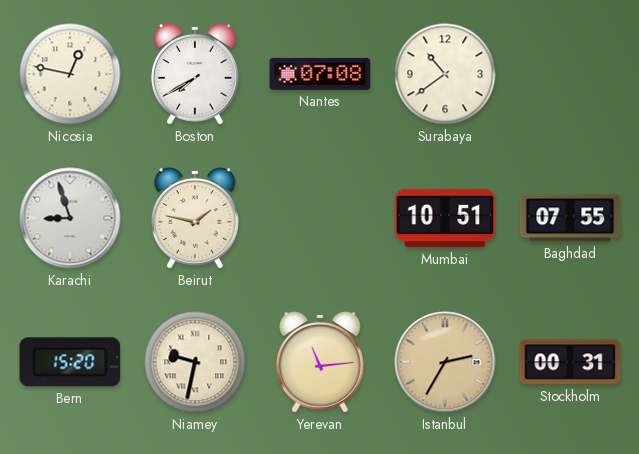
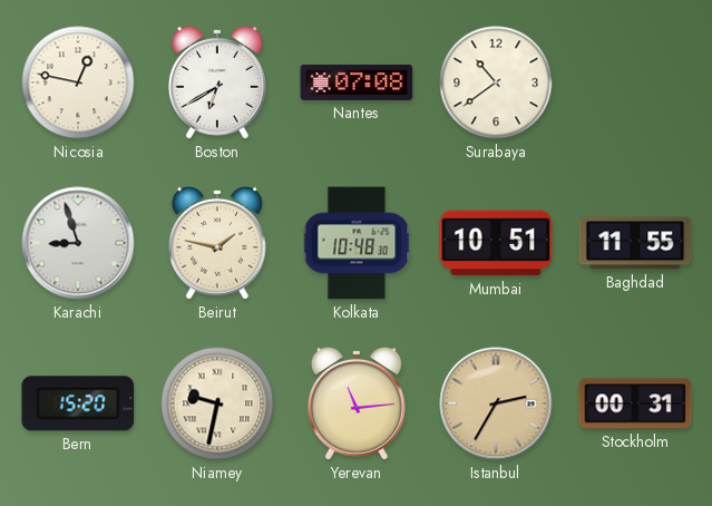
Boston: 7:40 -> 6:40 (217, 82)
Kolkata: none -> 10:48 (357, 243)
Baghdad: 07:55 -> 11:55 (635, 243)
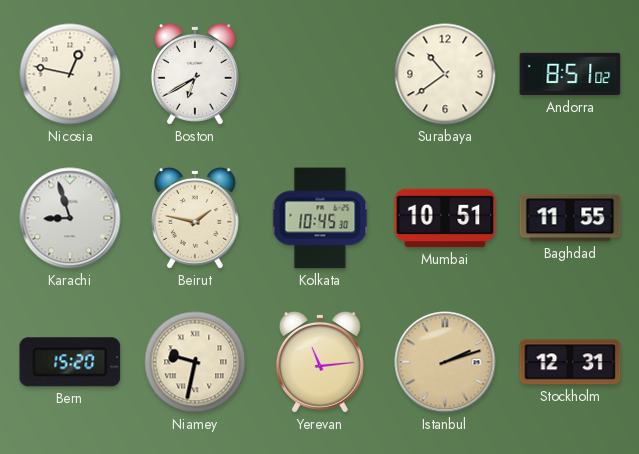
Nantes: 07:08 -> none (357, 82)
Andorra: none -> 8:51 (570, 74)
Kolkata: 10:48 -> 10:45 (320, 218)
Istanbul: 2:35 -> 2:12 (445, 362)
Stockholm: 00:31 -> 12:31 (570, 362)
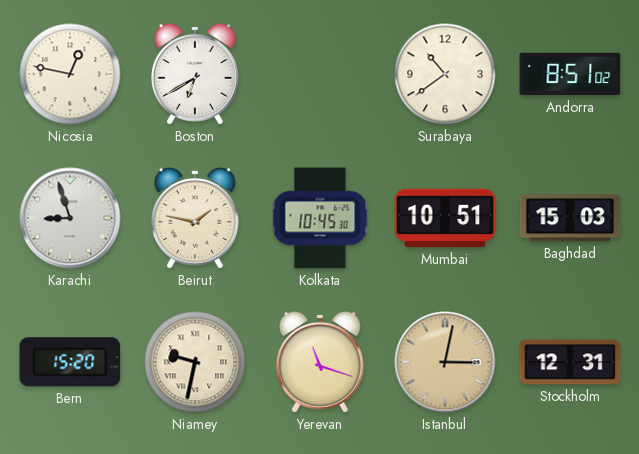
Baghdad: 11:55 -> 15:03 (570, 218)
Yerevan: 11:14 -> 11:18 (320, 362)
Istanbul: 2:12 -> 3:02 (445, 362)
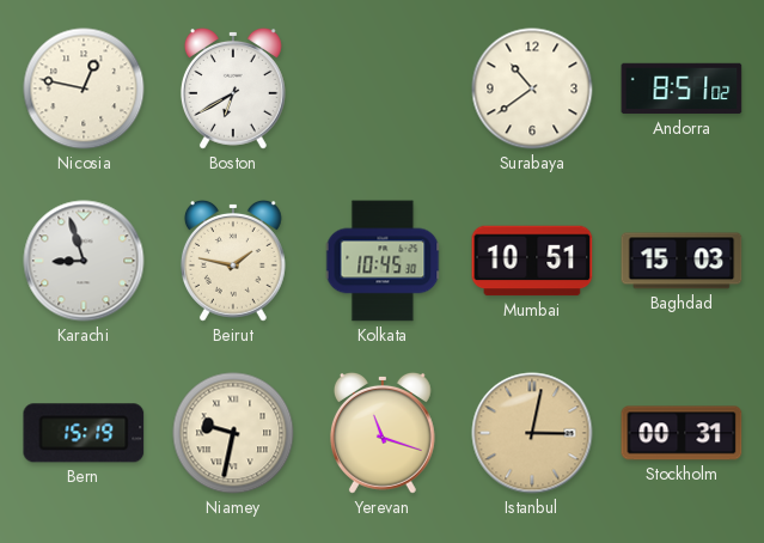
Bern: 15:20 -> 15:19 (84, 433)
Stockholm: 12:31 -> 00:31 (682, 433)
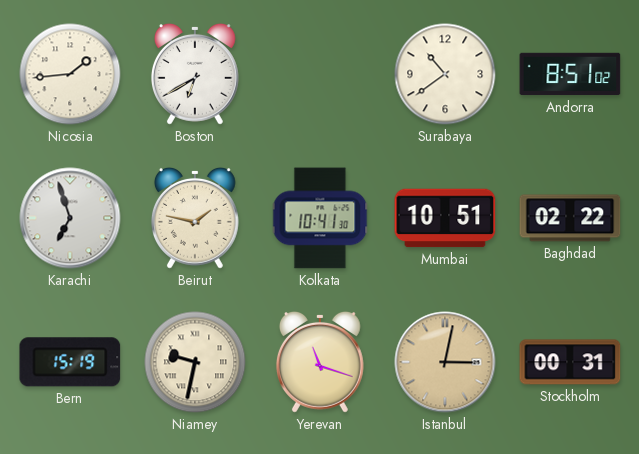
Nicosia: 12:47 -> 1:44 (70, 74)
Karachi: 8:57 -> 6:57 (70, 218)
Kolkata: 10:45 -> 10:41 (320, 218)
Baghdad: 15:03 -> 02:22 (570, 218)
